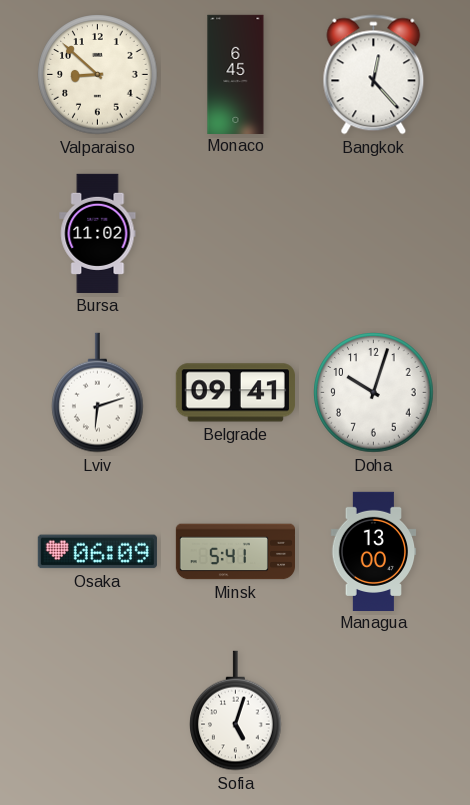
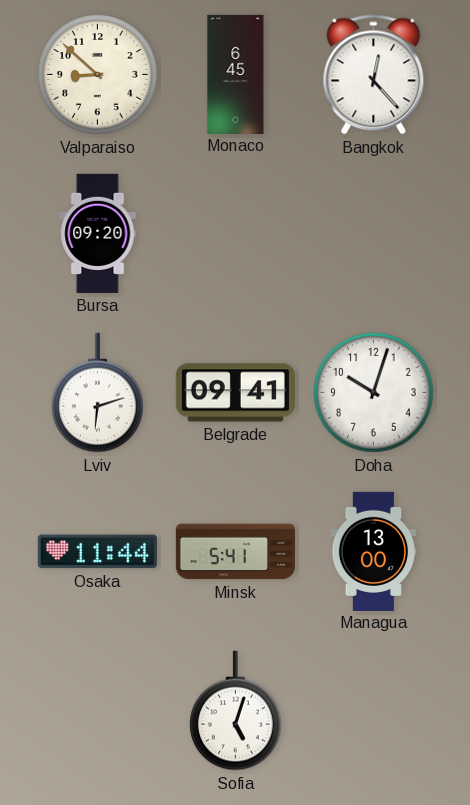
Bursa: 11:02 -> 09:20 (98, 233)
Osaka: 06:09 -> 11:44 (97, 552)
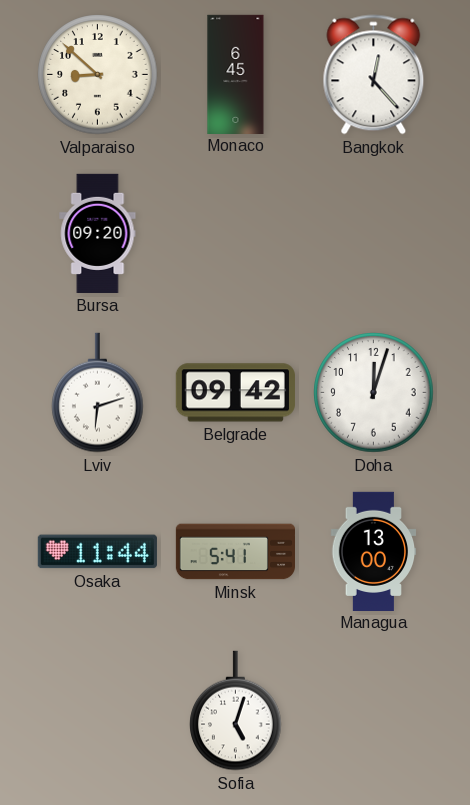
Belgrade: 09:41 -> 09:42 (235, 393)
Doha: 10:03 -> 12:03 (374, 393)
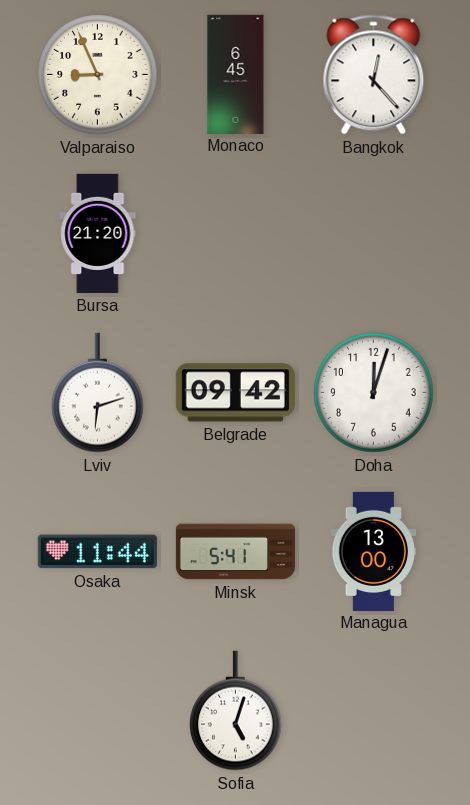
Valparaiso: 8:52 -> 8:56 (98, 75)
Bursa: 09:20 -> 21:20 (98, 233)
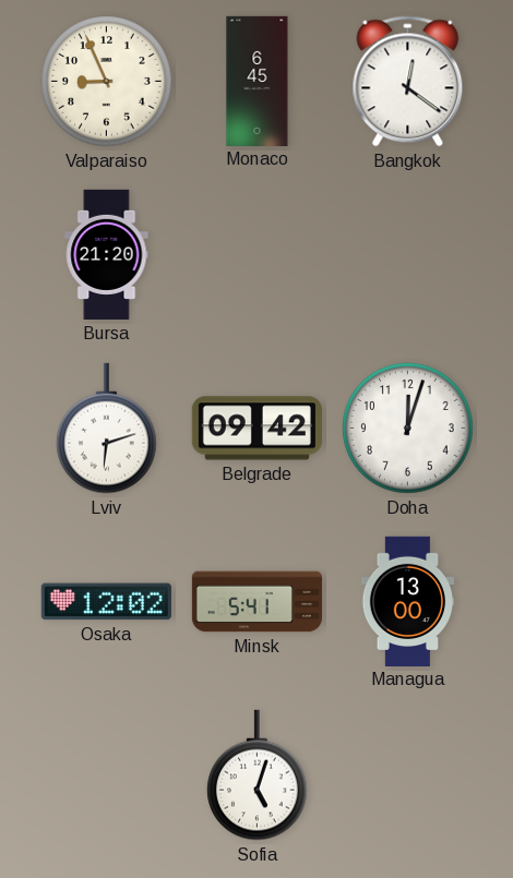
Bangkok: 12:23 -> 12:21 (408, 82)
Osaka: 11:44 -> 12:02 (106, 602)
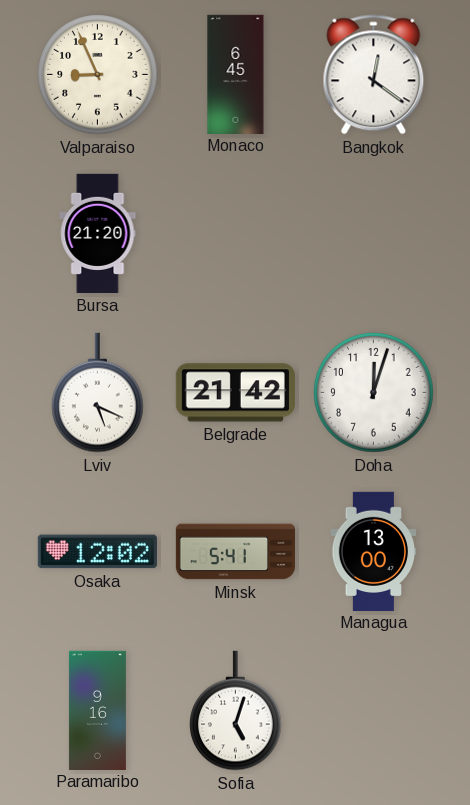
Lviv: 6:12 -> 5:19 (98, 393)
Belgrade: 09:42 -> 21:42 (235, 393)
Paramaribo: none -> 9:16 (97, 710)
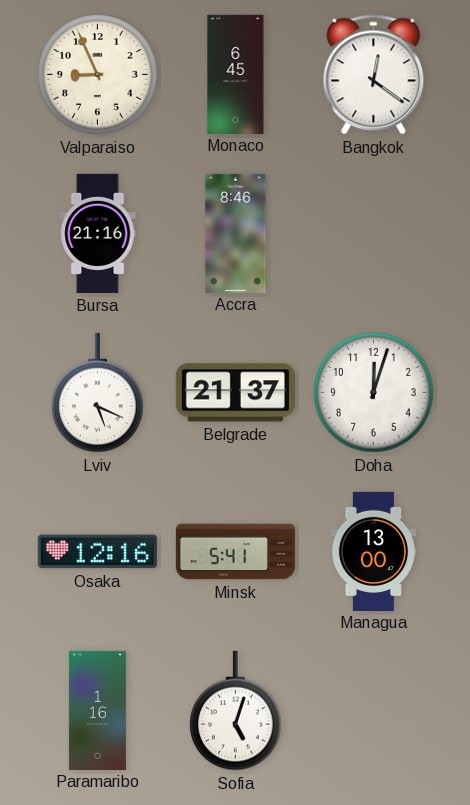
Bursa: 21:20 -> 21:16 (98, 233)
Accra: none -> 8:46 (236, 233)
Belgrade: 21:42 -> 21:37 (235, 393)
Osaka: 12:02 -> 12:16 (97, 552)
Paramaribo: 9:16 -> 1:16 (97, 710)
